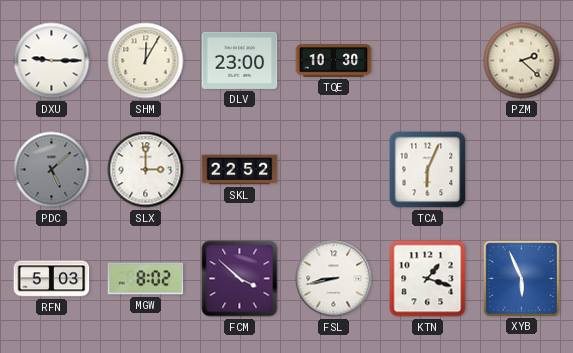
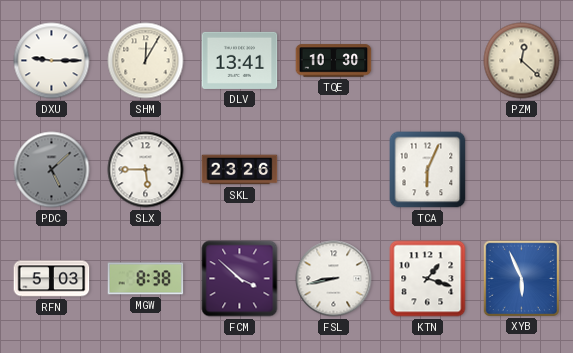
DLV: 23:00 -> 13:41 (240, 60)
PZM: 2:22 -> 12:22 (522, 61)
SLX: 3:00 -> 5:45 (146, 170)
SKL: 22:52 -> 23:26 (240, 170)
MGW: 8:02 -> 8:38 (146, 279)
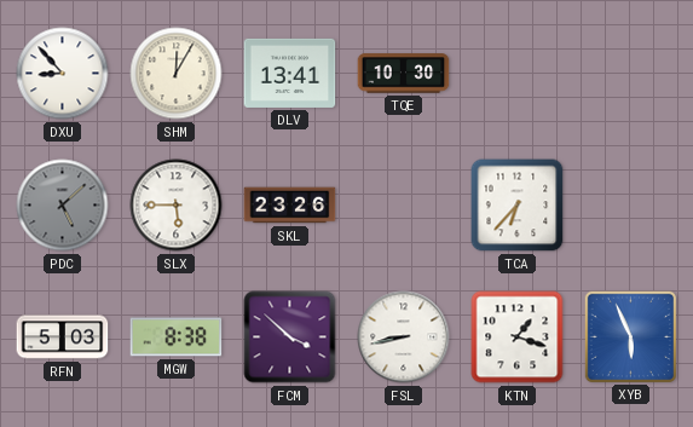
DXU: 9:15 -> 8:53 (63, 74)
PZM: 12:22 -> none (522, 61)
TCA: 6:04 -> 6:37 (518, 206)
